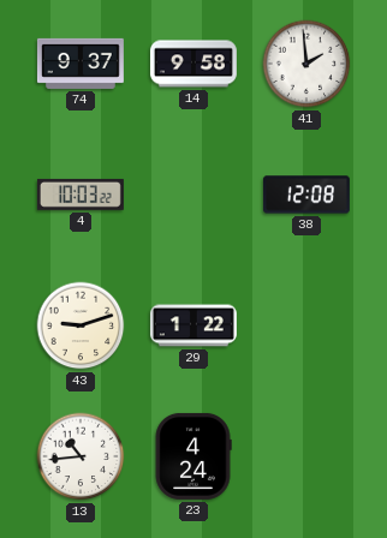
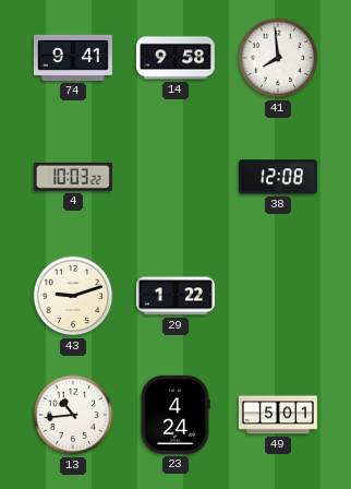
74: 9:37 -> 9:41 (73, 58)
41: 1:59 -> 7:59 (278, 58)
49: none -> 5:01 (278, 415)
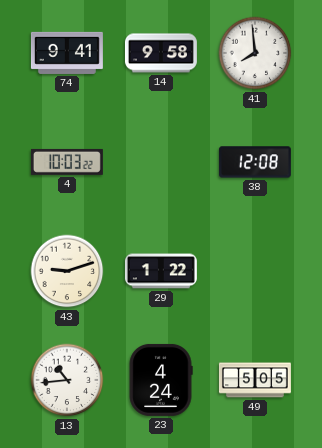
49: 5:01 -> 5:05 (255, 380)
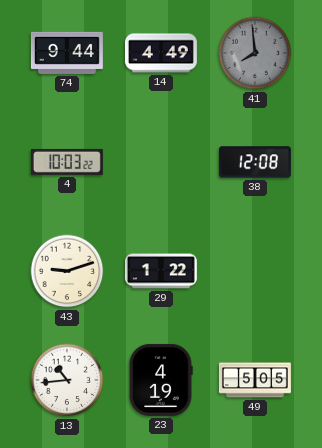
74: 9:41 -> 9:44 (67, 53)
14: 9:58 -> 4:49 (161, 53)
41 dial: white -> grey (255, 53)
23: 4:24 -> 4:19 (161, 380)
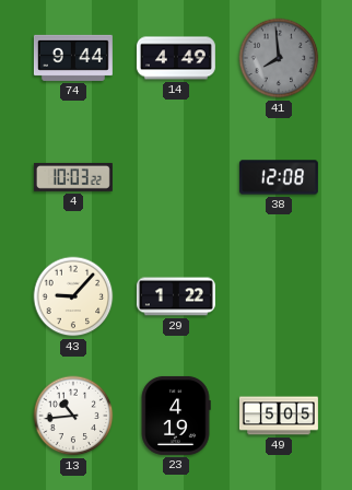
43: 9:12 -> 9:07 (73, 296)
